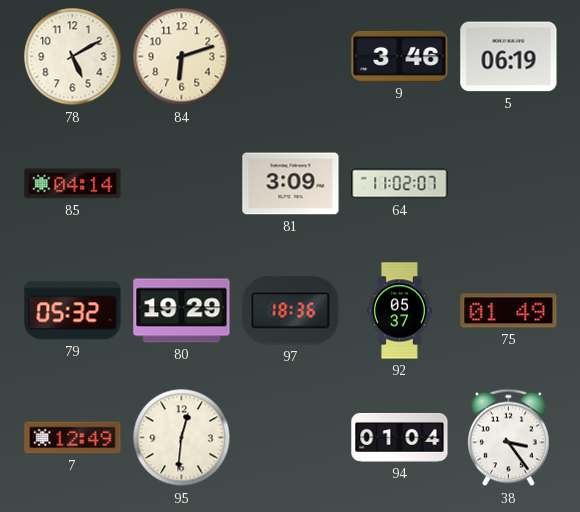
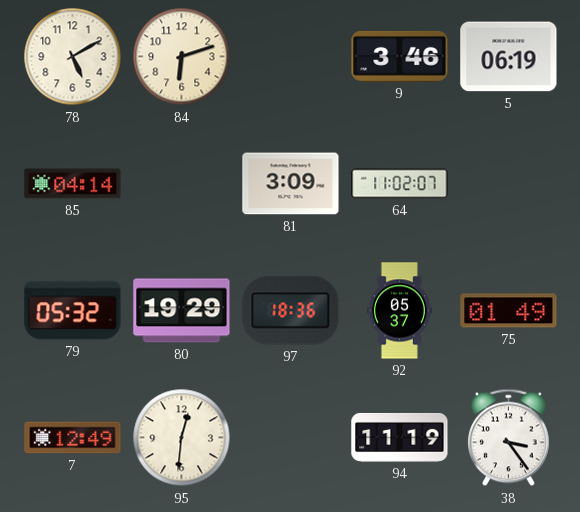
94: 01:04 -> 11:19 (400, 437)
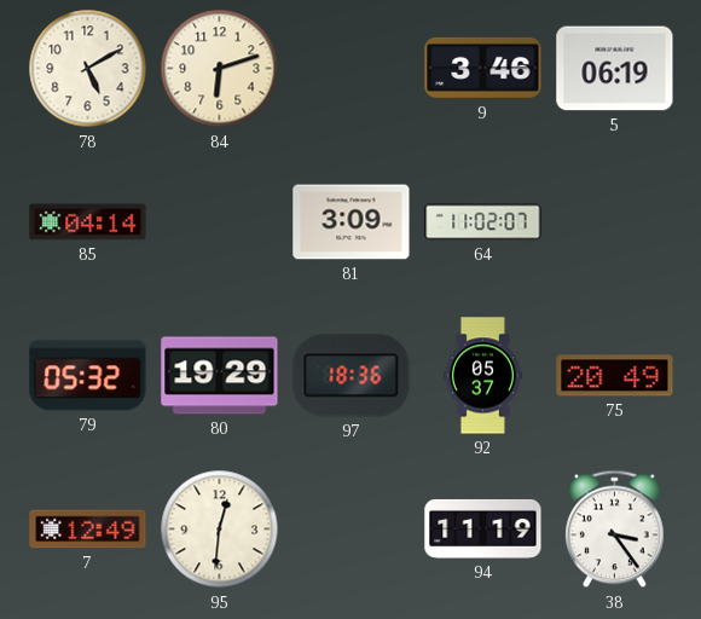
75: 01:49 -> 20:49 (615, 376)
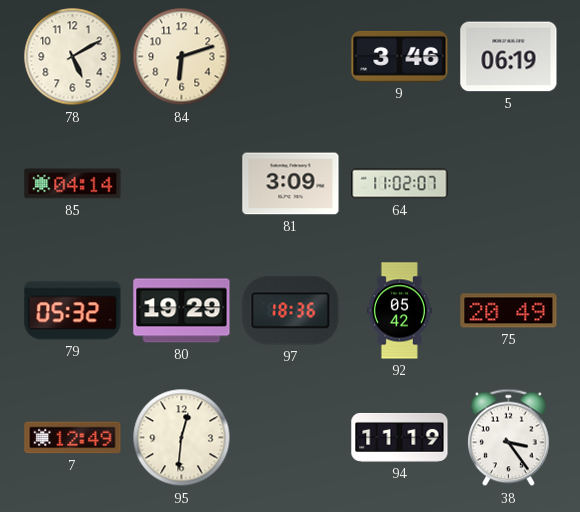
92: 05:37 -> 05:42 (399, 311)
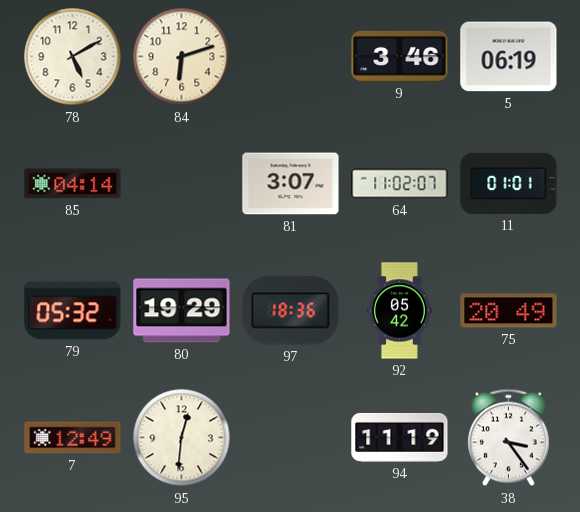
81: 3:09 -> 3:07 (291, 184)
11: none -> 01:01 (509, 183)
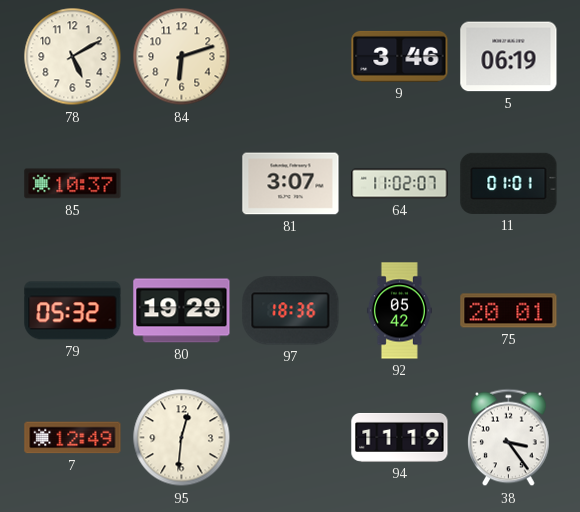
85: 04:14 -> 10:37 (73, 184)
75: 20:49 -> 20:01 (509, 311)
